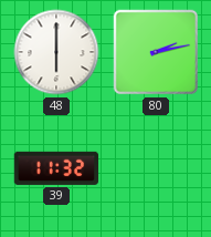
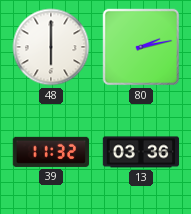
13: none -> 03:36 (141, 152)
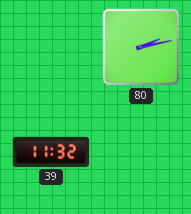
48: 6:00 -> none (51, 47)
13: 03:36 -> none (141, 152)
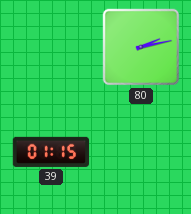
39: 11:32 -> 01:15 (51, 152)
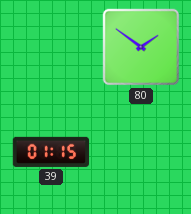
80: 2:13 -> 1:51 (141, 47)
